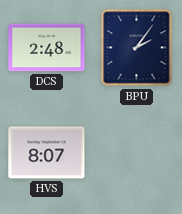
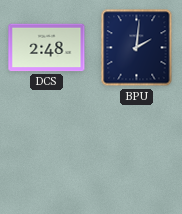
BPU: 2:06 -> 2:01 (137, 48)
HVS: 8:07 -> none (47, 153)
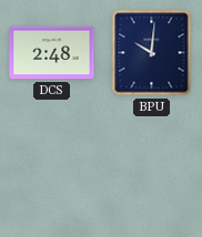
BPU: 2:01 -> 10:01 (152, 53)
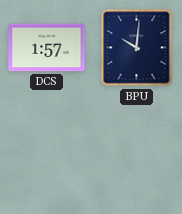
DCS: 2:48 -> 1:57 (47, 48)
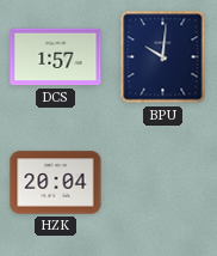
HZK: none -> 20:04 (56, 183)
